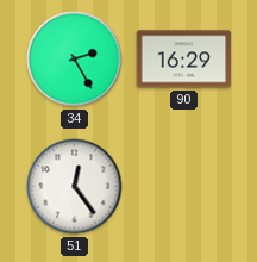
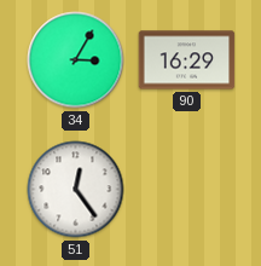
34: 2:25 -> 3:05 (76, 60)
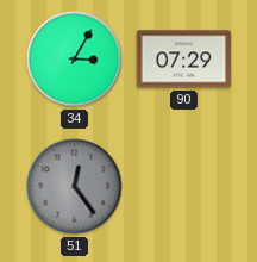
90: 16:29 -> 07:29 (184, 60)
51 dial: white -> grey (75, 187)
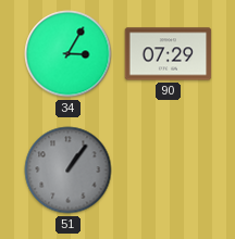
51: 12:24 -> 1:06 (69, 171)
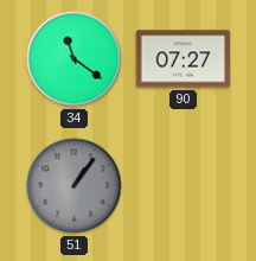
34: 3:05 -> 11:21 (75, 59)
90: 07:29 -> 07:27 (184, 59)
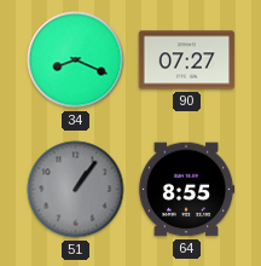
34: 11:21 -> 8:19 (76, 60)
64: none -> 8:55 (186, 190)
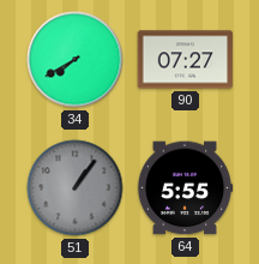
34: 8:19 -> 7:40 (76, 60)
64: 8:55 -> 5:55 (185, 188)
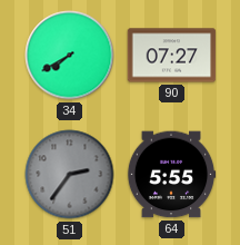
51: 1:06 -> 2:36 (70, 175)
